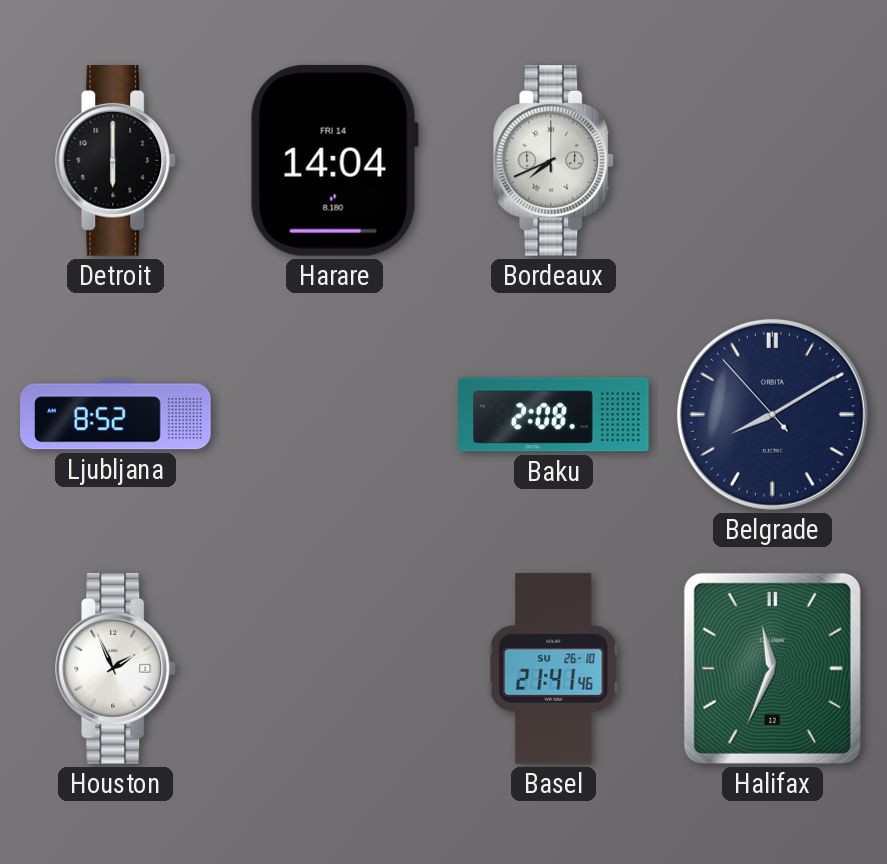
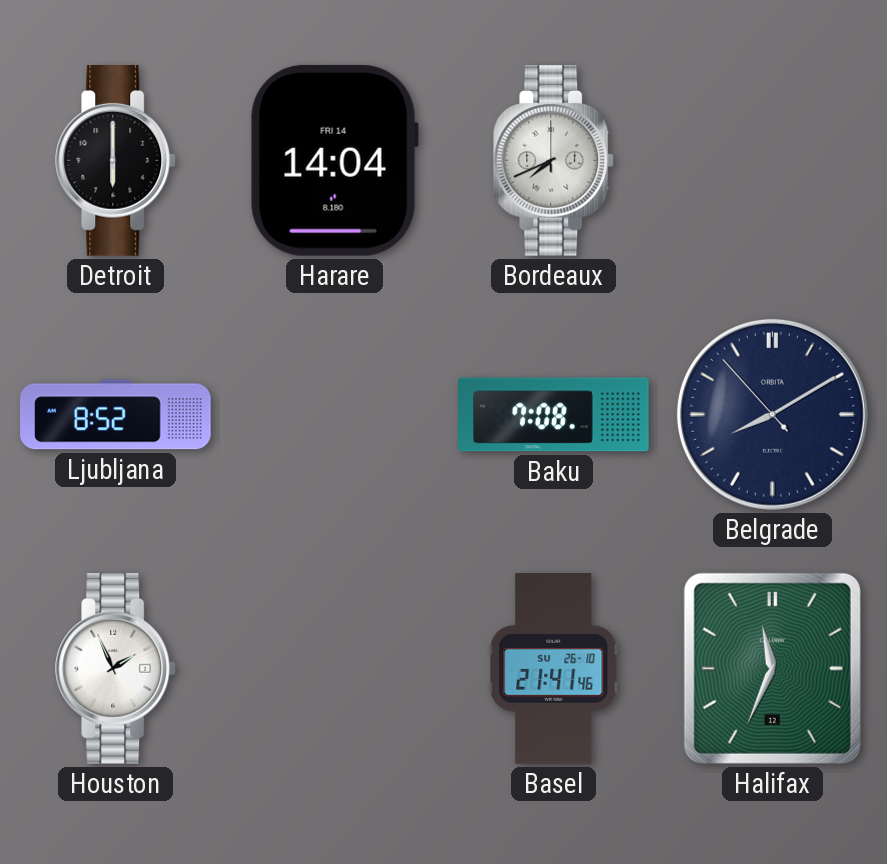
Baku: 2:08 -> 7:08 (554, 415)
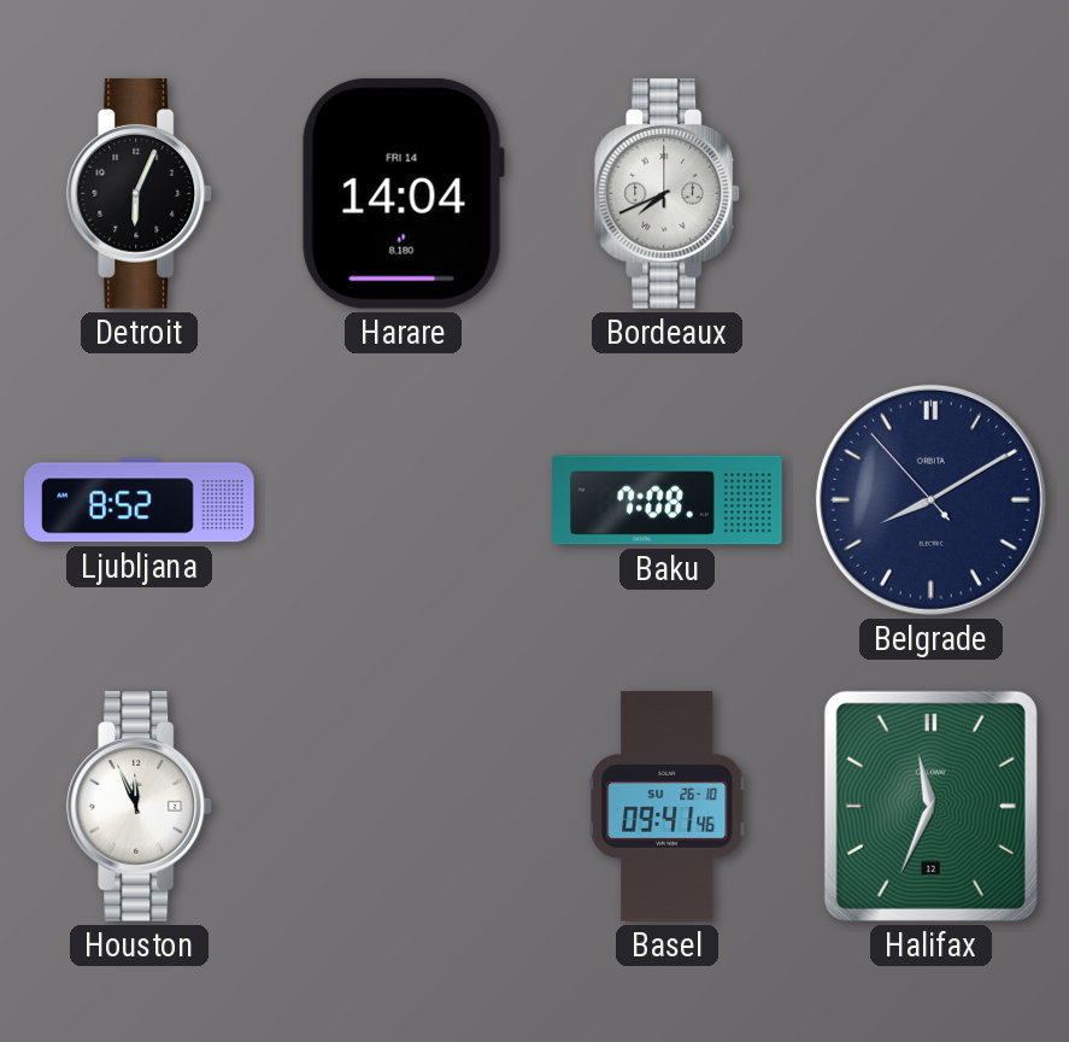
Detroit: 6:00 -> 6:04 (140, 194)
Houston: 1:56 -> 11:56 (140, 807)
Basel: 21:41 -> 09:41 (668, 807)
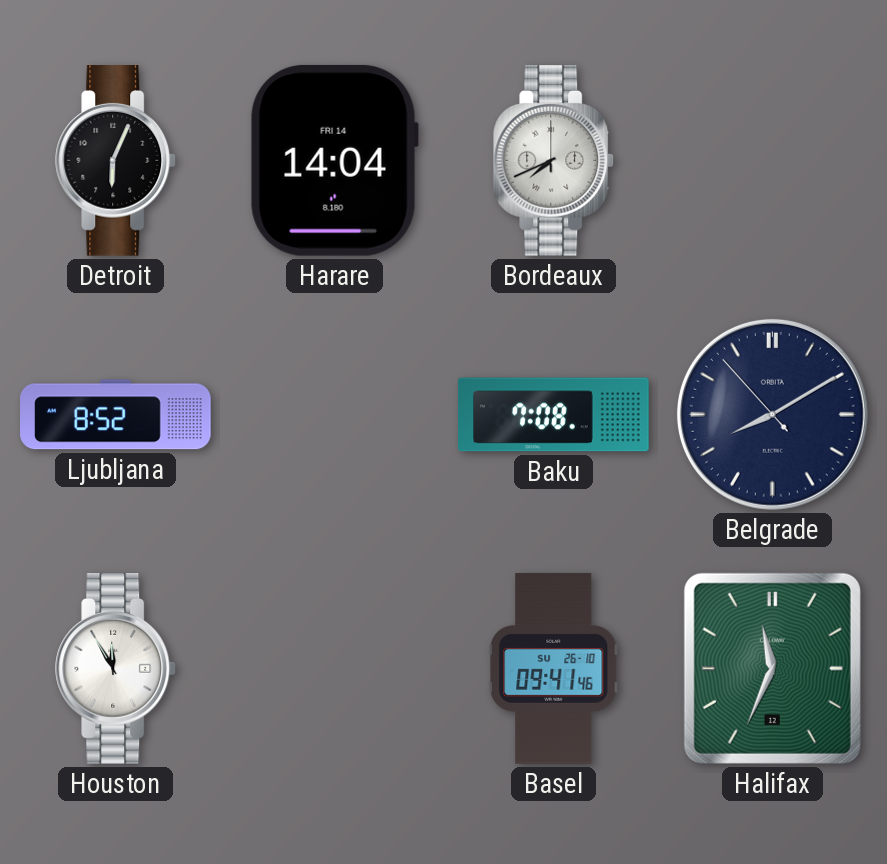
Houston: 11:56 -> 11:55 (116, 669)
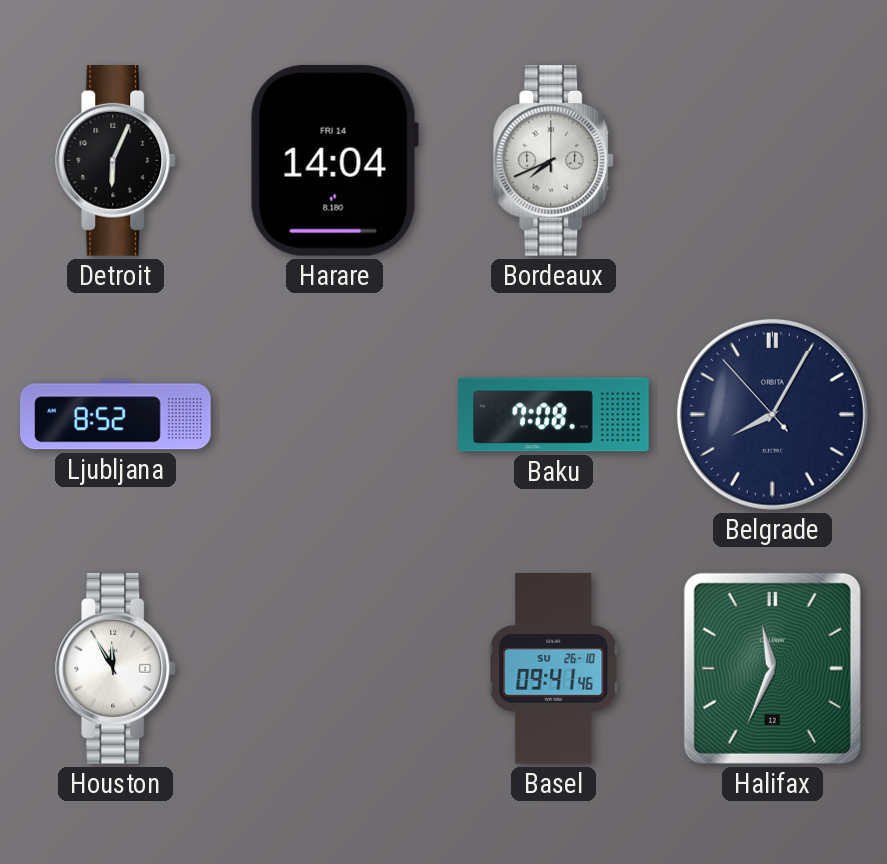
Belgrade: 8:09 -> 8:04 (772, 414)
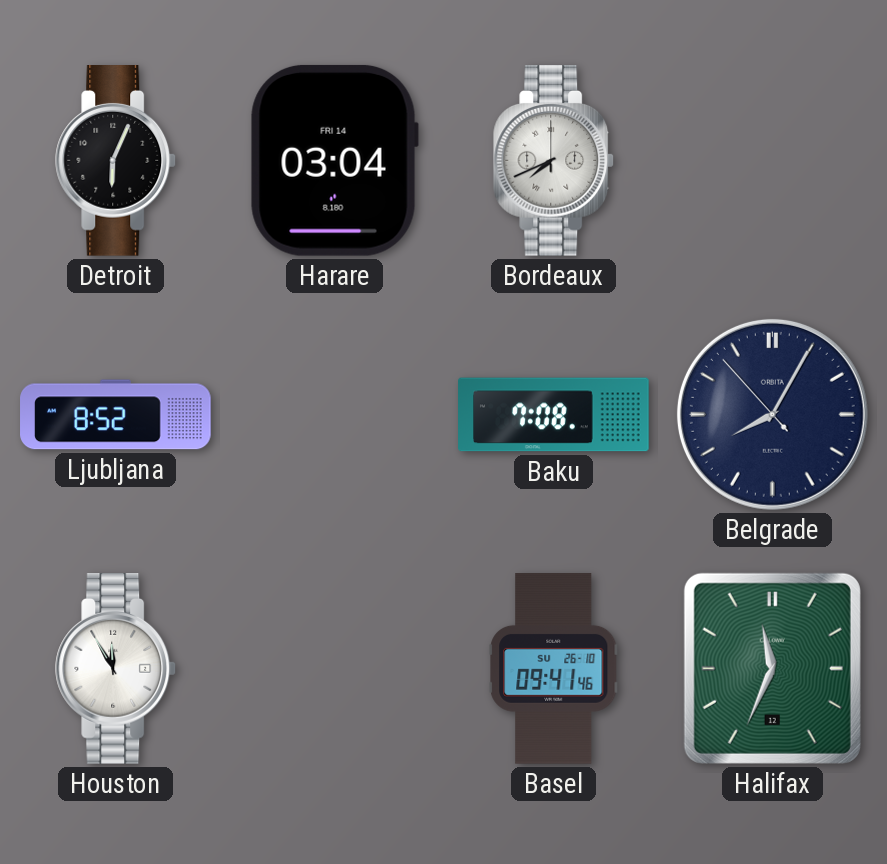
Harare: 14:04 -> 03:04 (334, 160)
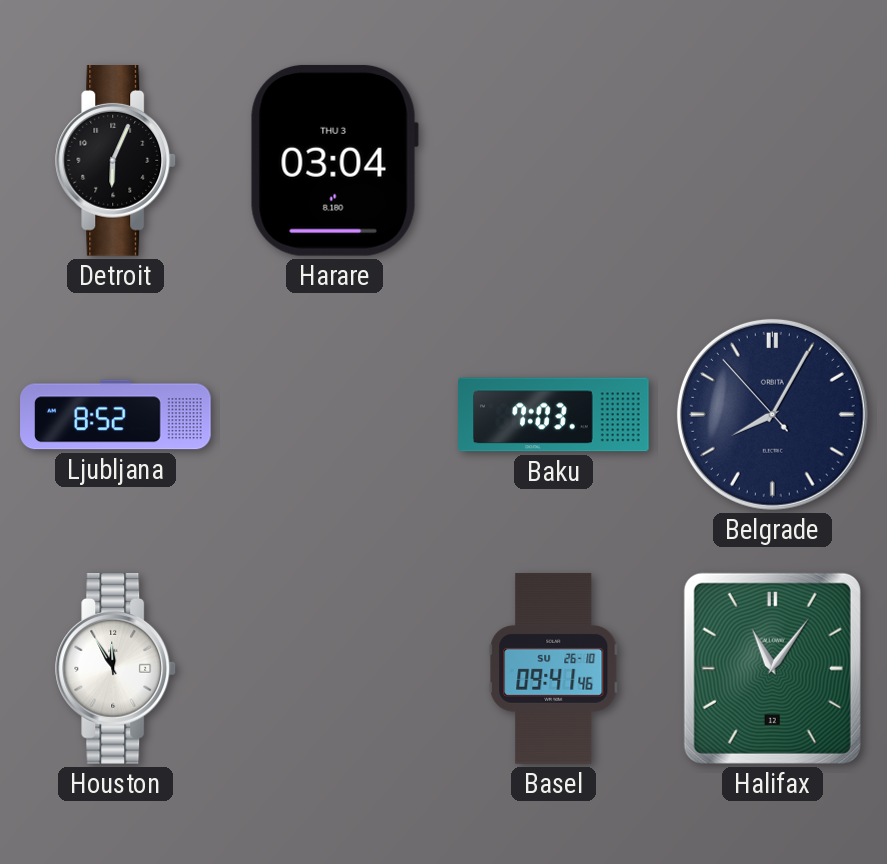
Harare date: FRI 14 -> THU 3 (334, 160)
Bordeaux: 7:41 -> none (554, 161)
Baku: 7:08 -> 7:03 (554, 415)
Halifax: 11:34 -> 11:06 (772, 668)
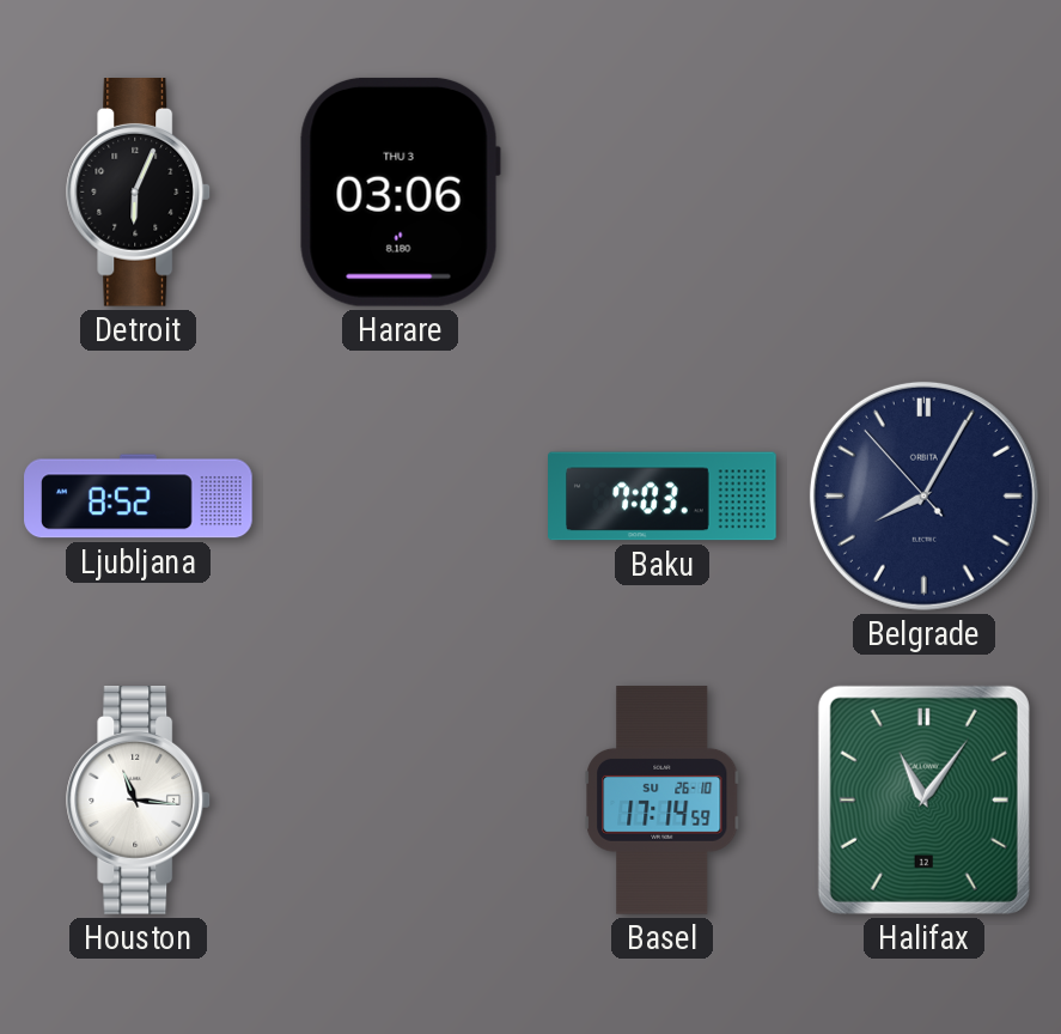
Harare: 03:04 -> 03:06 (400, 191)
Houston: 11:55 -> 11:16 (139, 801)
Basel: 09:41 -> 17:14 (663, 801)
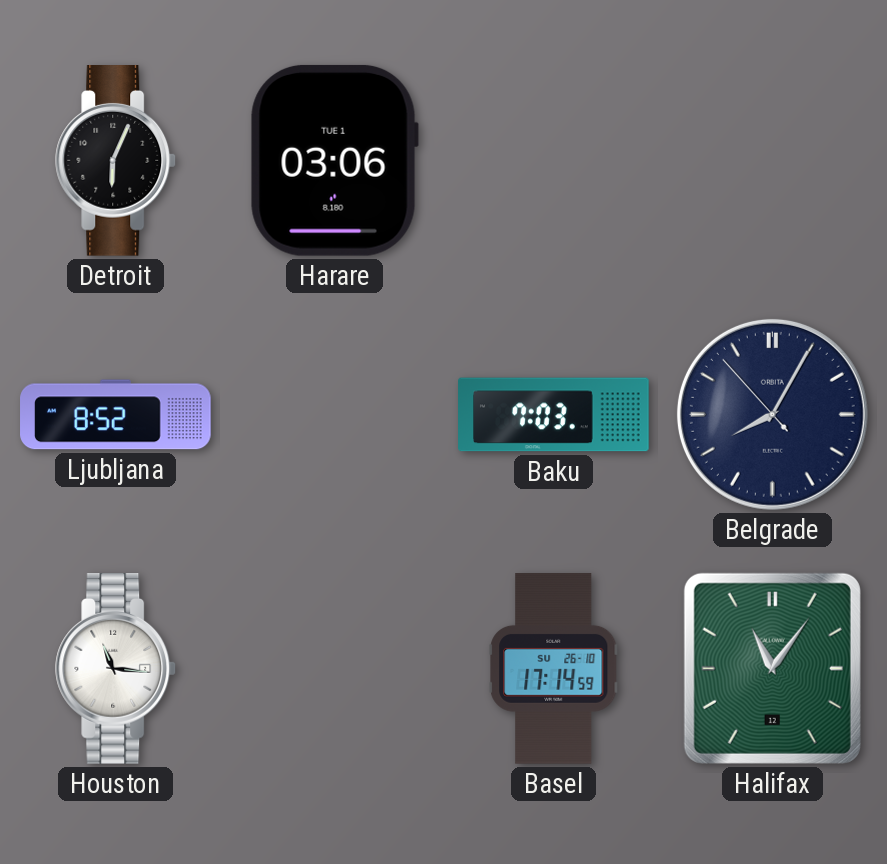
Harare date: THU 3 -> TUE 1 (334, 160)
